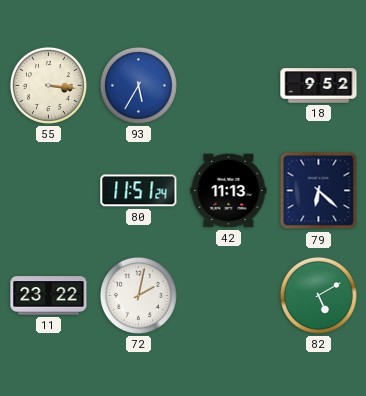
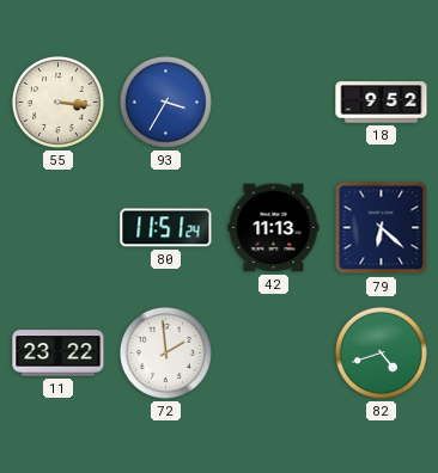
93: 5:35 -> 3:35 (165, 102)
72: 2:02 -> 1:59 (165, 352)
82: 5:10 -> 4:42 (381, 352)
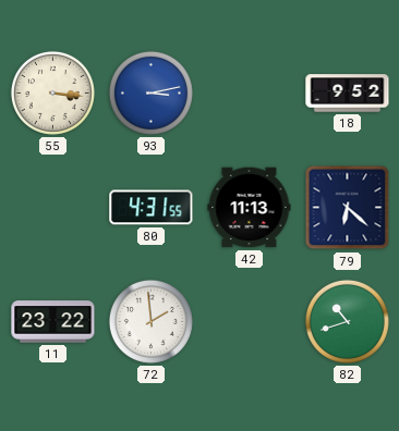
93: 3:35 -> 3:13 (150, 93)
80: 11:51 -> 4:31 (152, 208)
82: 4:42 -> 10:42 (347, 321)
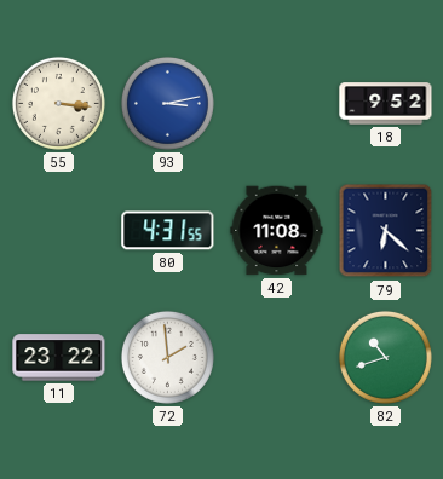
42: 11:13 -> 11:08 (277, 231)
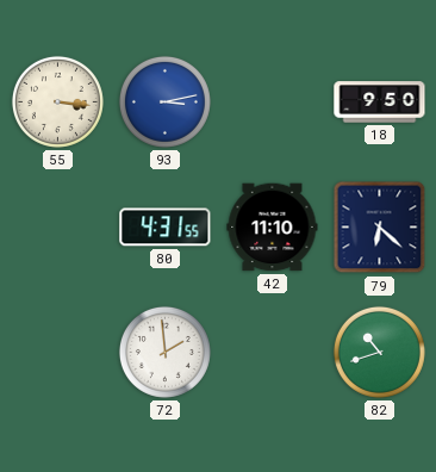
18: 9:52 -> 9:50 (380, 103)
42: 11:08 -> 11:10 (273, 228)
11: 23:22 -> none (59, 358)
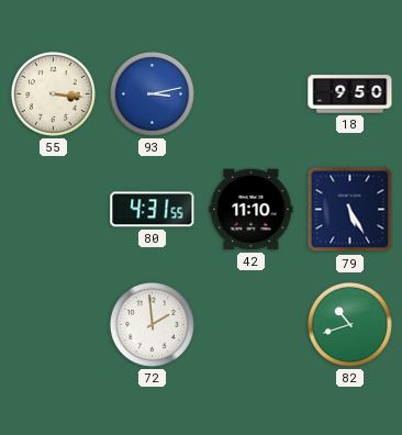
79: 6:22 -> 5:25 (350, 210)
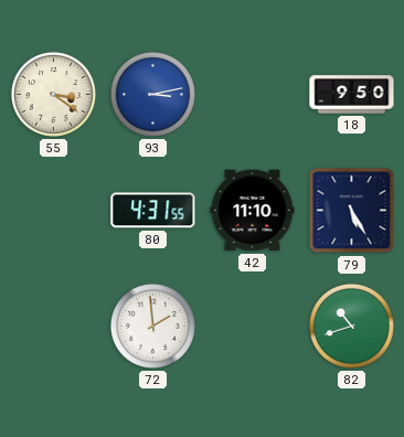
55: 3:16 -> 3:21 (53, 94)
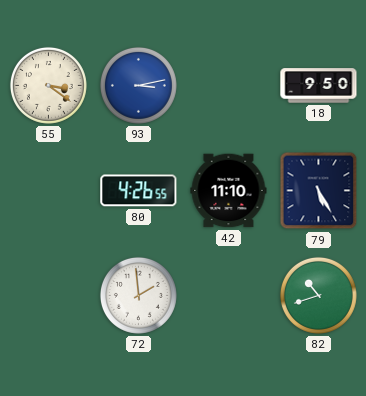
80: 4:31 -> 4:26 (139, 191)
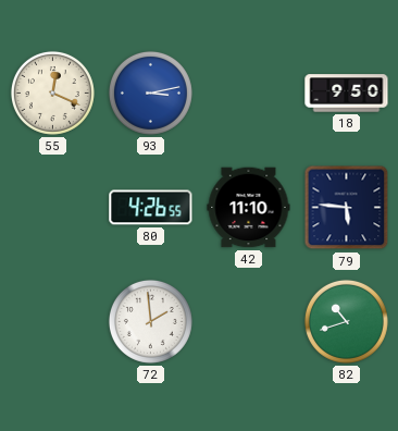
55: 3:21 -> 12:19 (52, 93)
79: 5:25 -> 5:46 (347, 208)
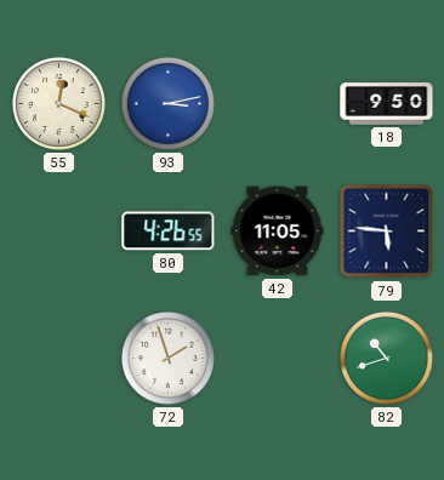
42: 11:10 -> 11:05 (278, 232)
72: 1:59 -> 1:57 (167, 358)
